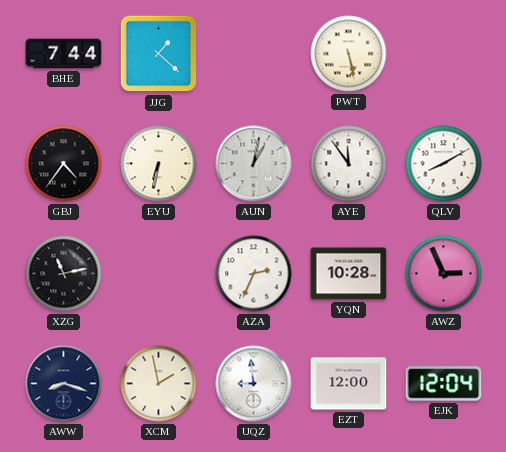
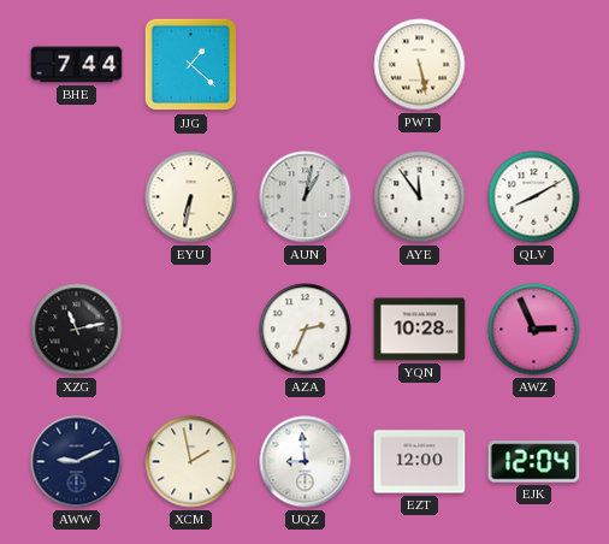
GBJ: 4:36 -> none (64, 164)
AWW: 8:18 -> 9:11 (77, 462)
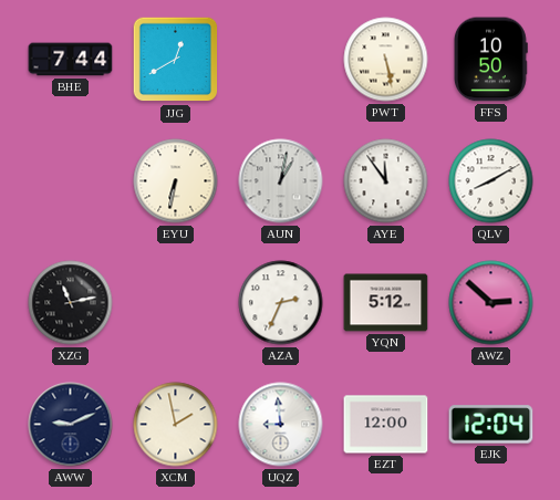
JJG: 1:22 -> 12:40 (176, 60)
FFS: none -> 10:50 (490, 60)
YQN: 10:28 -> 5:12 (386, 303)
AWZ: 2:56 -> 2:52 (491, 303)
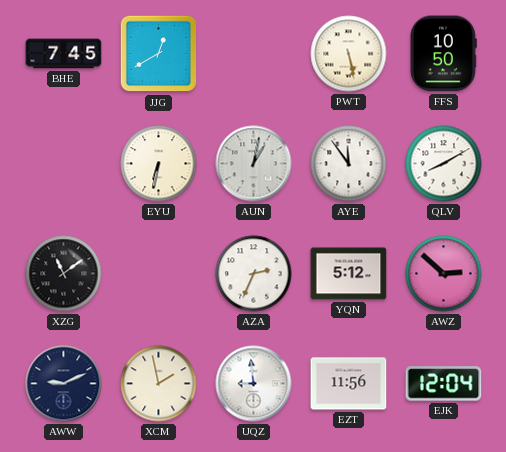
BHE: 7:44 -> 7:45 (64, 54)
XZG: 11:13 -> 11:09 (64, 274)
EZT: 12:00 -> 11:56 (349, 384)
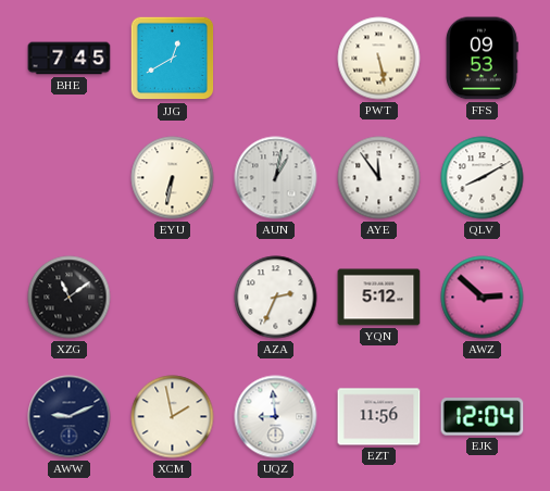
FFS: 10:50 -> 09:53 (482, 59)
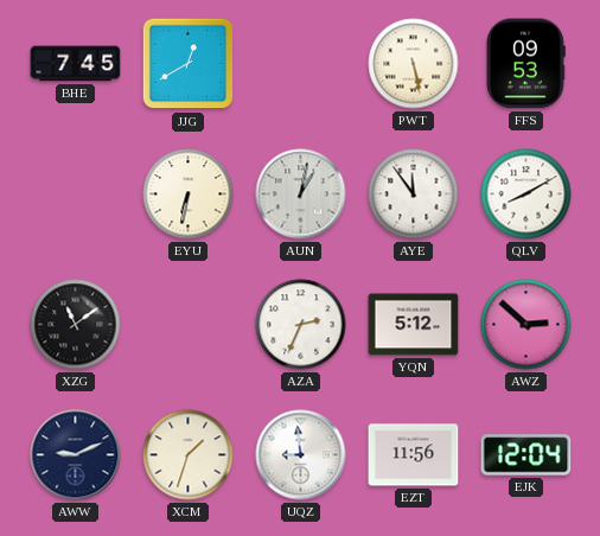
XCM: 1:58 -> 1:33 (189, 455)
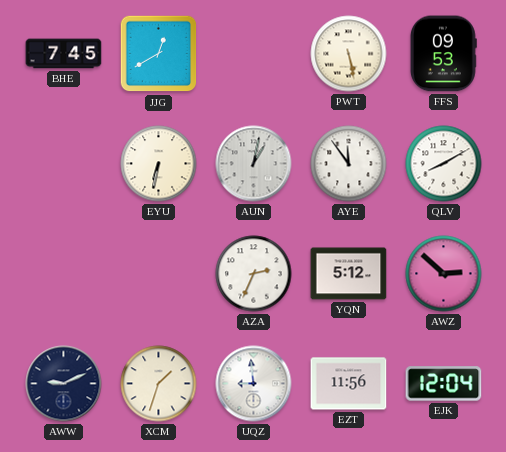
XZG: 11:09 -> none (76, 325)
